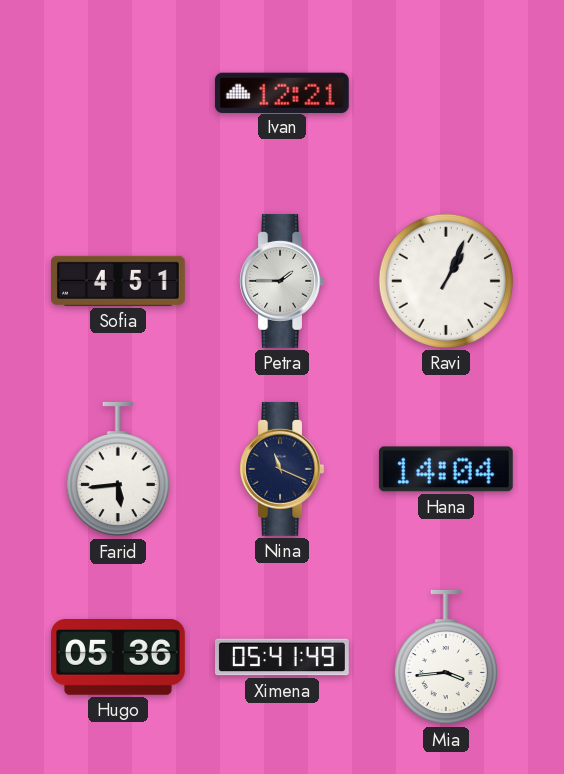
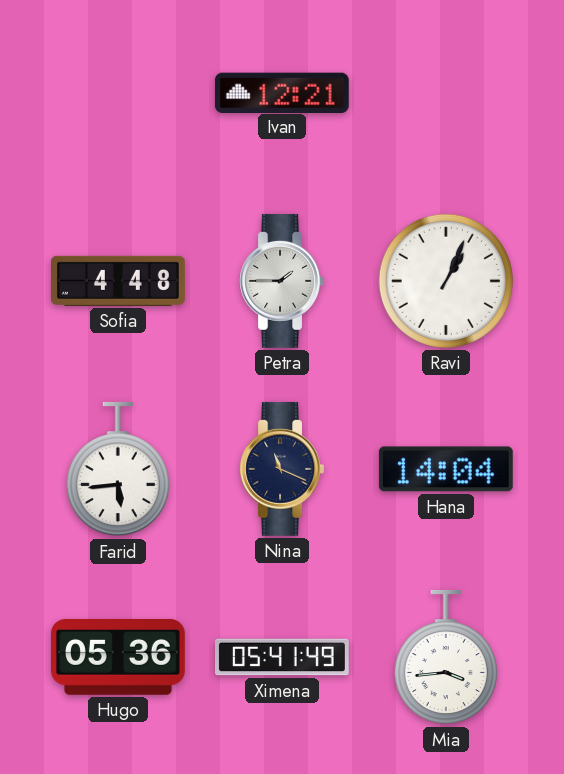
Sofia: 4:51 -> 4:48 (119, 281)
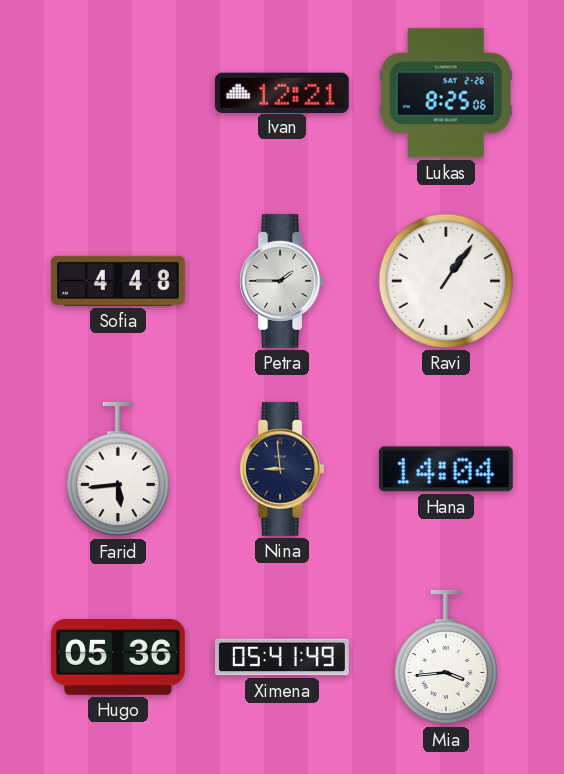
Lukas: none -> 8:25 (446, 93)
Ravi: 1:04 -> 1:06 (446, 281)
Nina: 11:19 -> 8:59 (282, 469)
